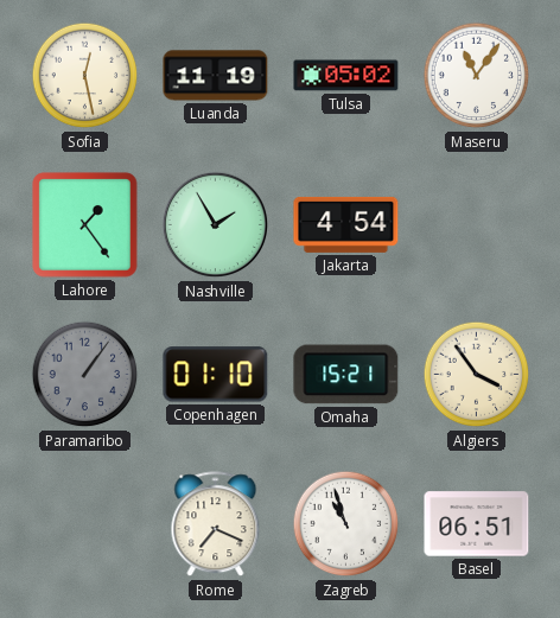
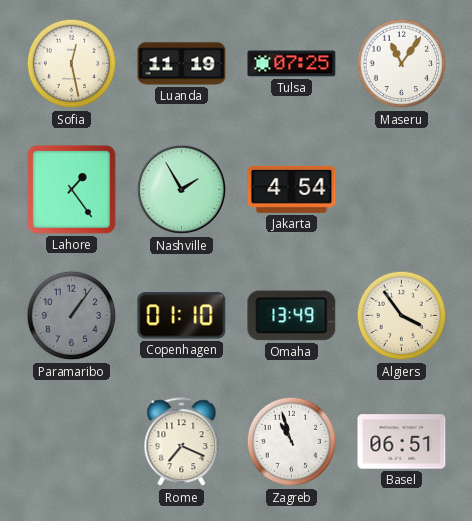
Tulsa: 05:02 -> 07:25 (292, 64)
Omaha: 15:21 -> 13:49 (292, 316)
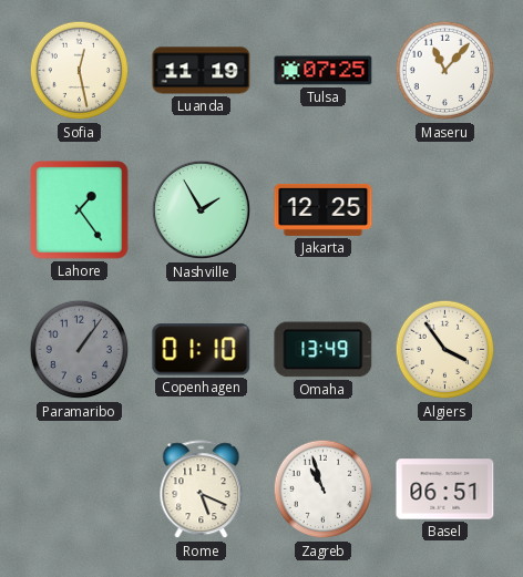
Maseru: 11:06 -> 11:07 (445, 71)
Jakarta: 4:54 -> 12:25 (324, 209)
Rome: 7:19 -> 5:19 (202, 490)
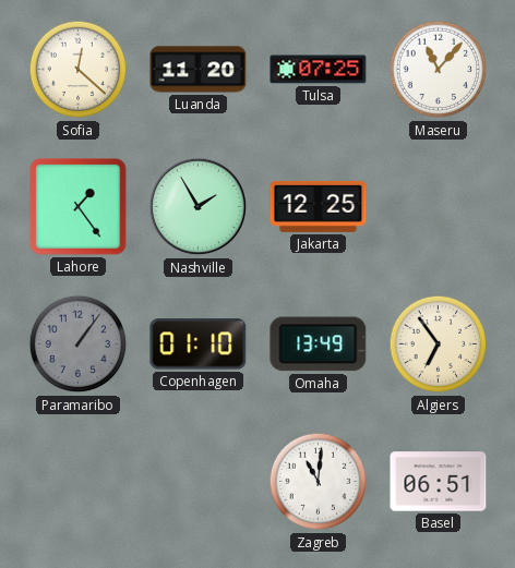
Sofia: 12:28 -> 12:22 (79, 70)
Luanda: 11:19 -> 11:20 (199, 70)
Algiers: 3:54 -> 6:54 (439, 345)
Rome: 5:19 -> none (202, 490)
Zagreb: 10:57 -> 11:01 (319, 482)
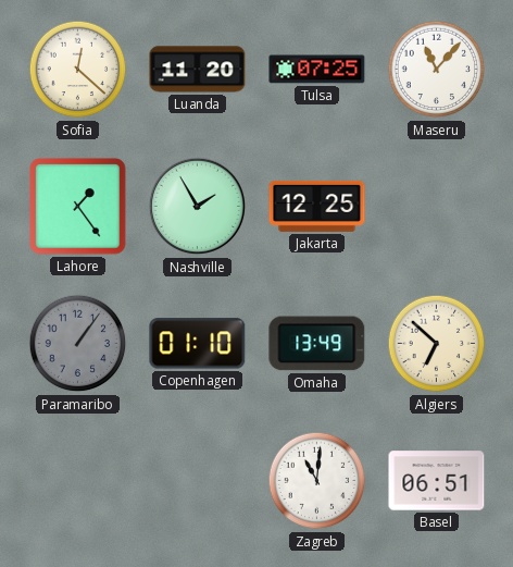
Algiers: 6:54 -> 6:52 (437, 344)
